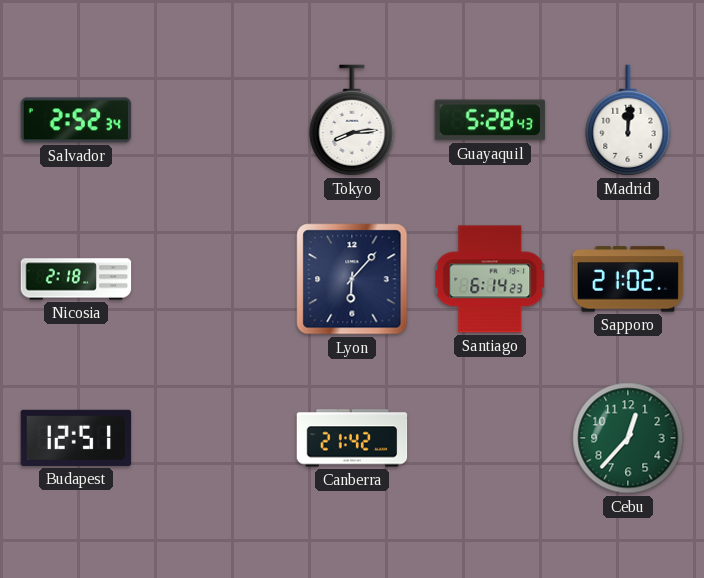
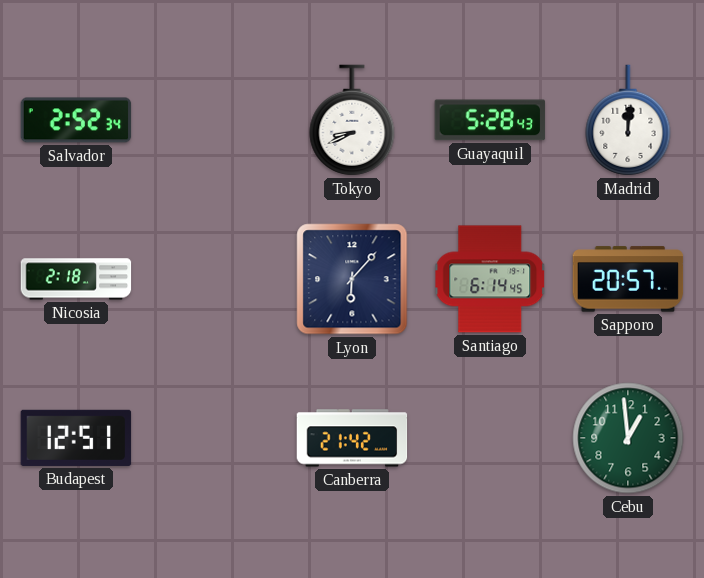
Tokyo: 8:14 -> 8:41 (352, 120)
Santiago: 6:14:23 -> 6:14:45 (490, 279)
Sapporo: 21:02 -> 20:57 (628, 279)
Cebu: 12:37 -> 12:59 (628, 438)
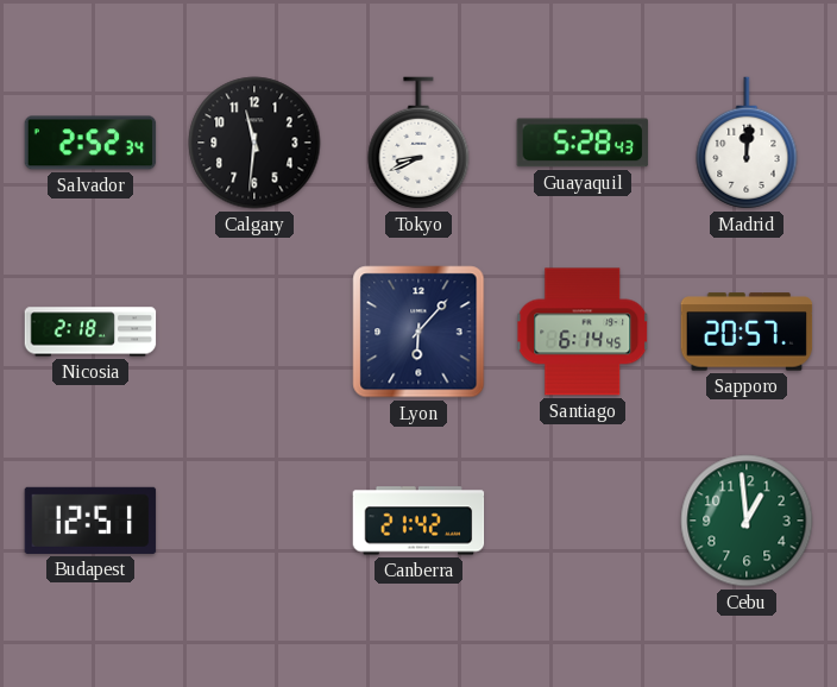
Calgary: none -> 11:31 (254, 143)
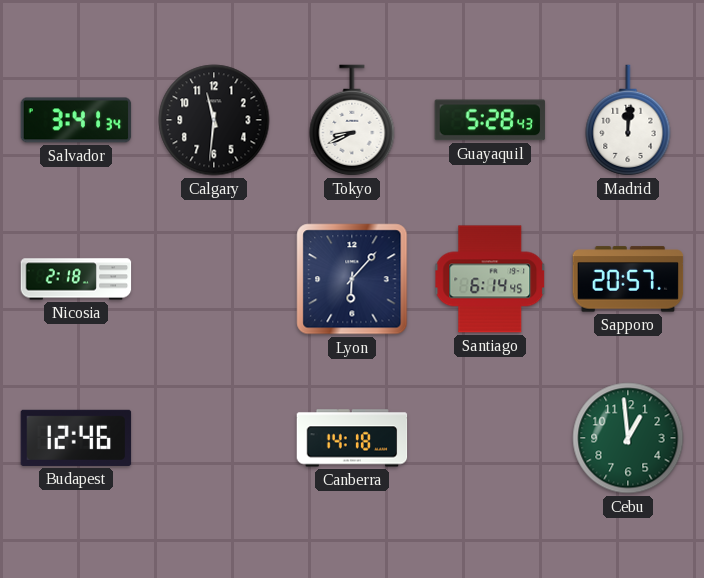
Salvador: 2:52 -> 3:41 (76, 120)
Budapest: 12:51 -> 12:46 (76, 438)
Canberra: 21:42 -> 14:18 (352, 438)
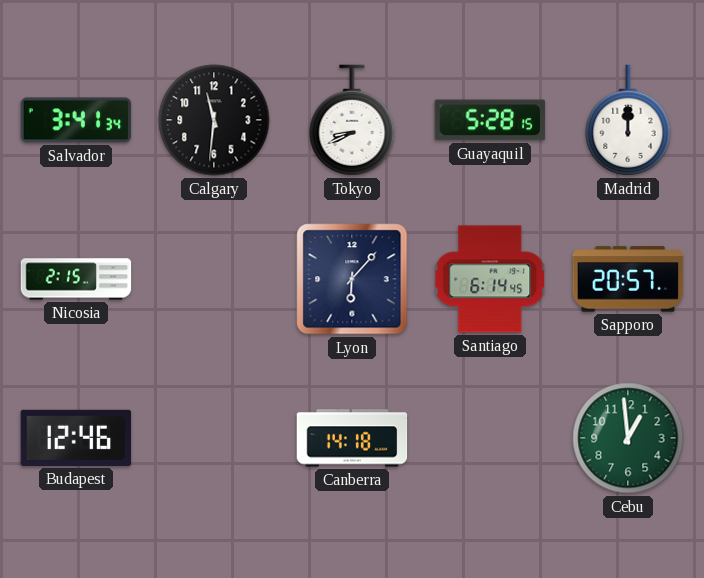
Guayaquil: 5:28:43 -> 5:28:15 (490, 120)
Madrid: 12:01 -> 12:00 (628, 120)
Nicosia: 2:18 -> 2:15 (76, 279)
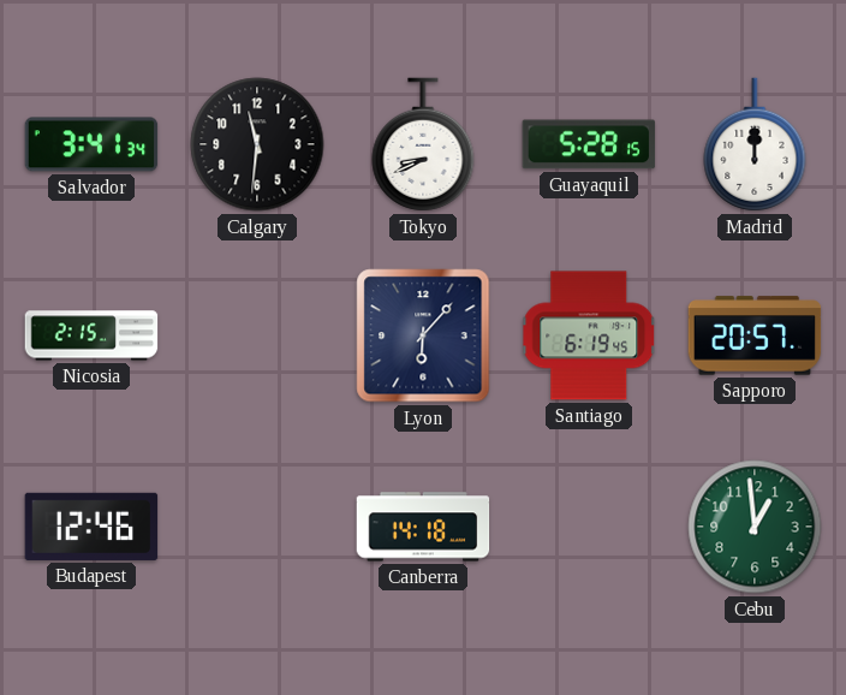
Santiago: 6:14 -> 6:19 (589, 335)
